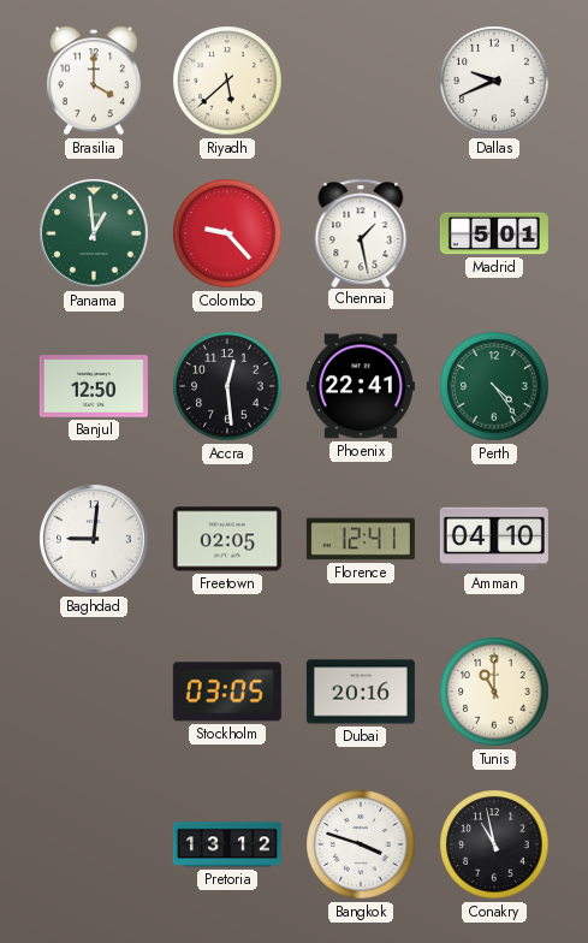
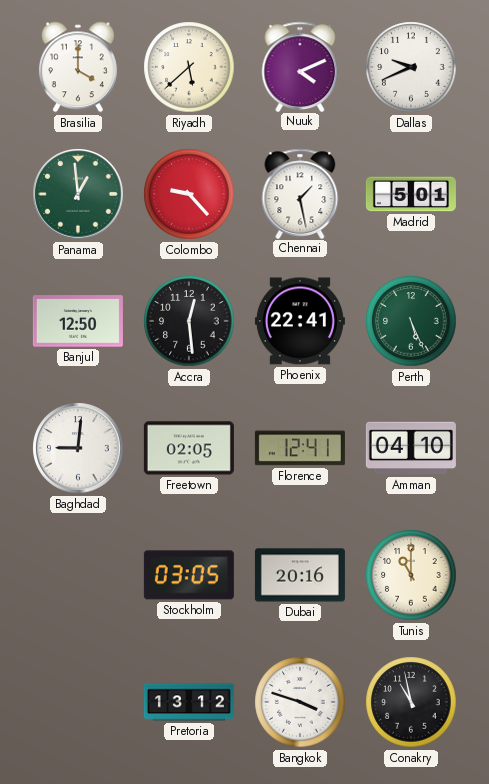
Nuuk: none -> 4:11 (300, 66)
Perth: 4:24 -> 5:26 (411, 321)
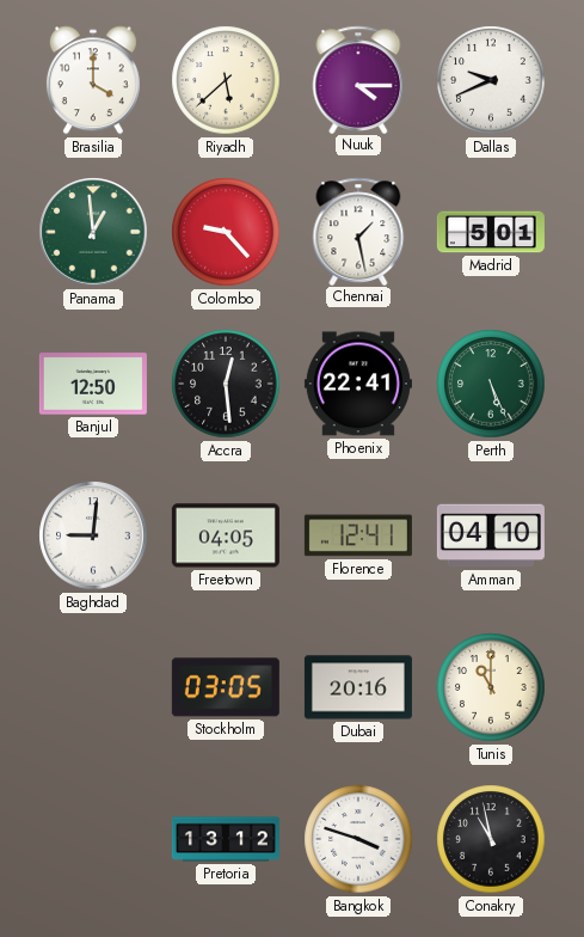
Nuuk: 4:11 -> 4:15 (358, 79)
Freetown: 02:05 -> 04:05 (226, 535)
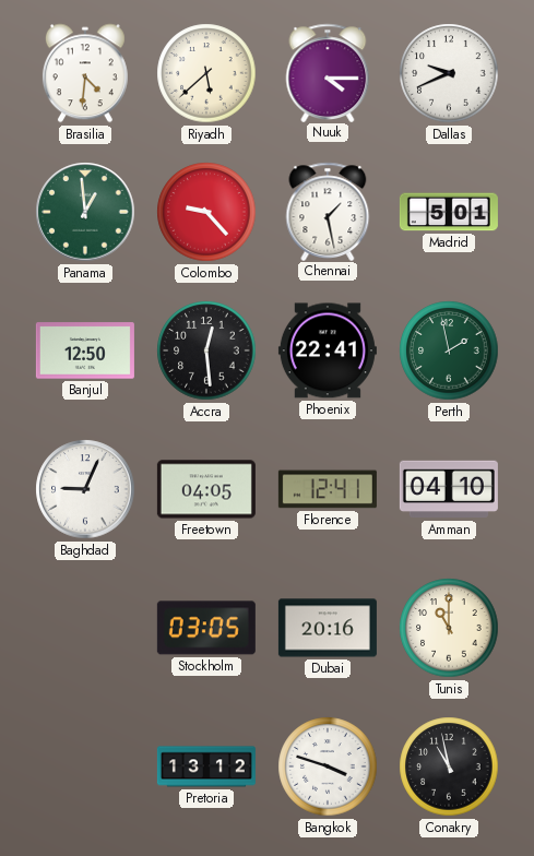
Brasilia: 4:00 -> 4:31 (85, 73)
Perth: 5:26 -> 1:58 (449, 350)
Baghdad: 9:01 -> 9:04 (85, 489)
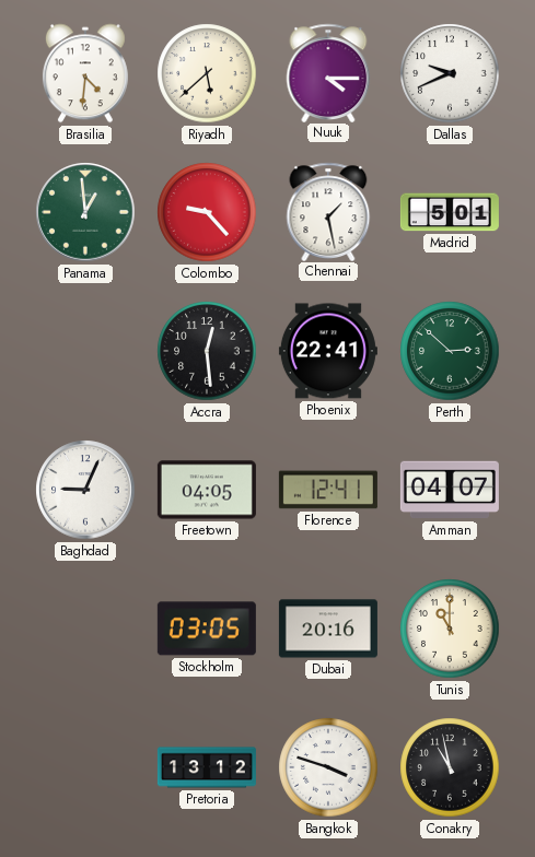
Banjul: 12:50 -> none (85, 350)
Perth: 1:58 -> 2:52 (450, 351)
Amman: 04:10 -> 04:07 (450, 490)
